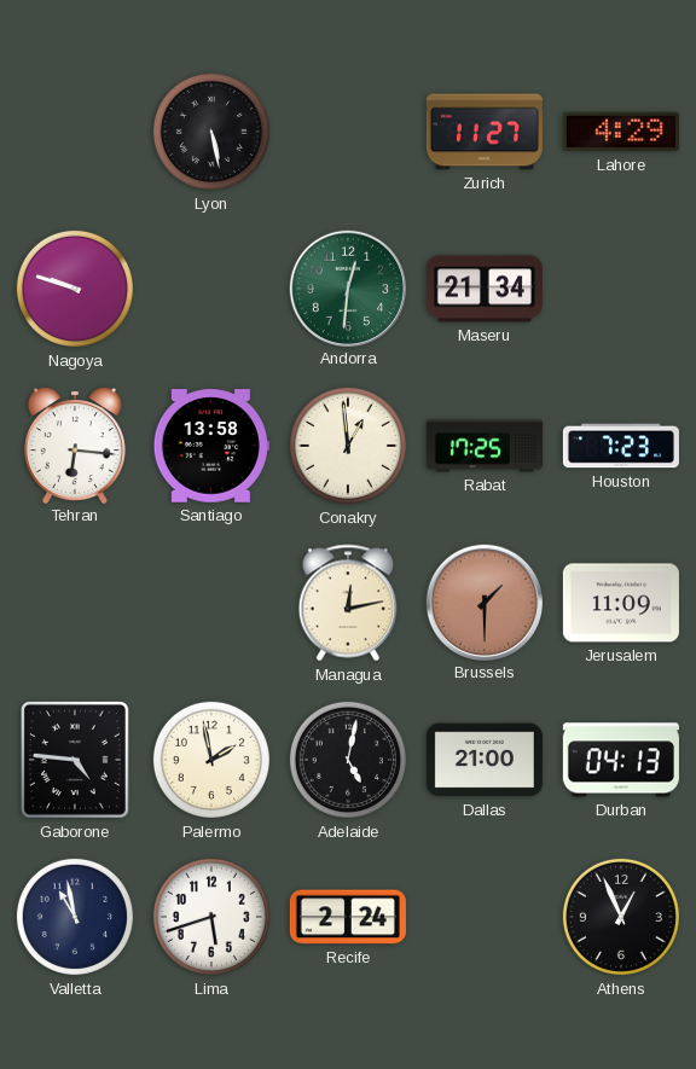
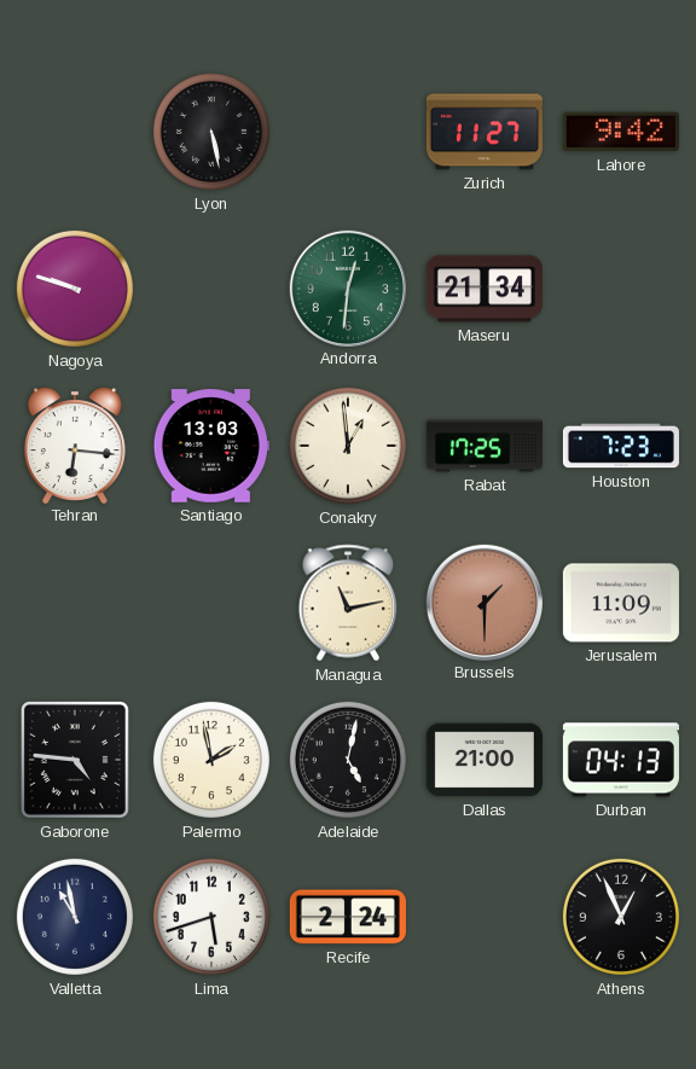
Lahore: 4:29 -> 9:42 (621, 132)
Santiago: 13:58 -> 13:03 (211, 446)
Managua: 12:13 -> 11:13 (347, 603)
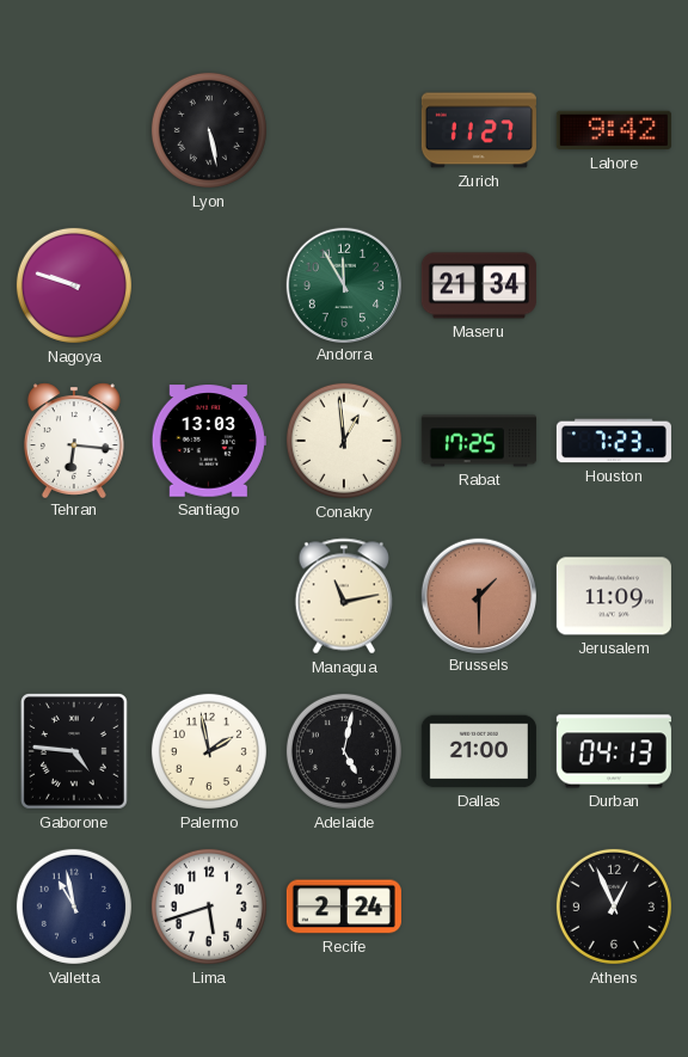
Andorra: 12:31 -> 11:55 (343, 284)
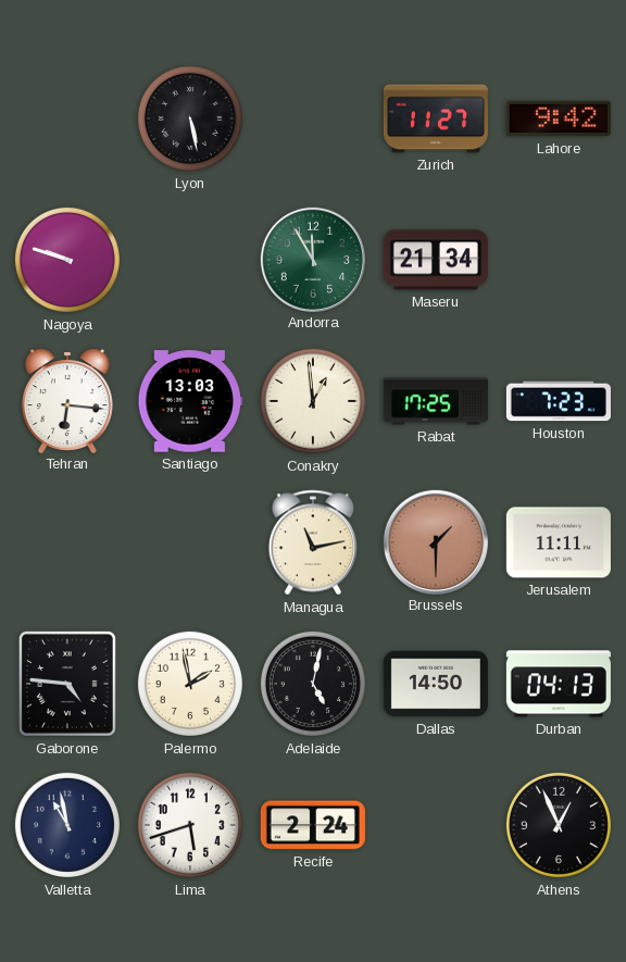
Jerusalem: 11:09 -> 11:11 (559, 542)
Dallas: 21:00 -> 14:50 (436, 684)
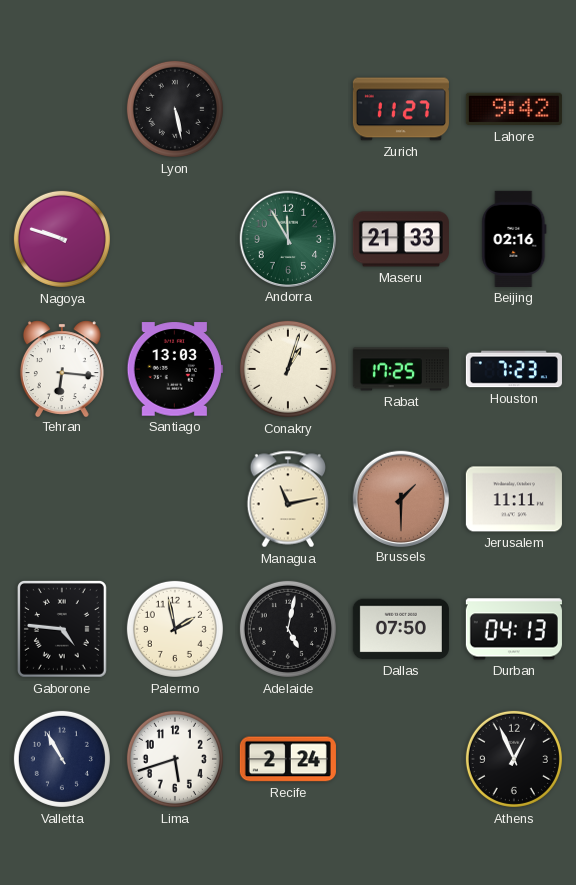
Maseru: 21:34 -> 21:33 (401, 239)
Beijing: none -> 02:16 (514, 239)
Conakry: 12:59 -> 1:03 (288, 369)
Dallas: 14:50 -> 07:50 (401, 629)
Valletta: 10:58 -> 10:55 (62, 759)
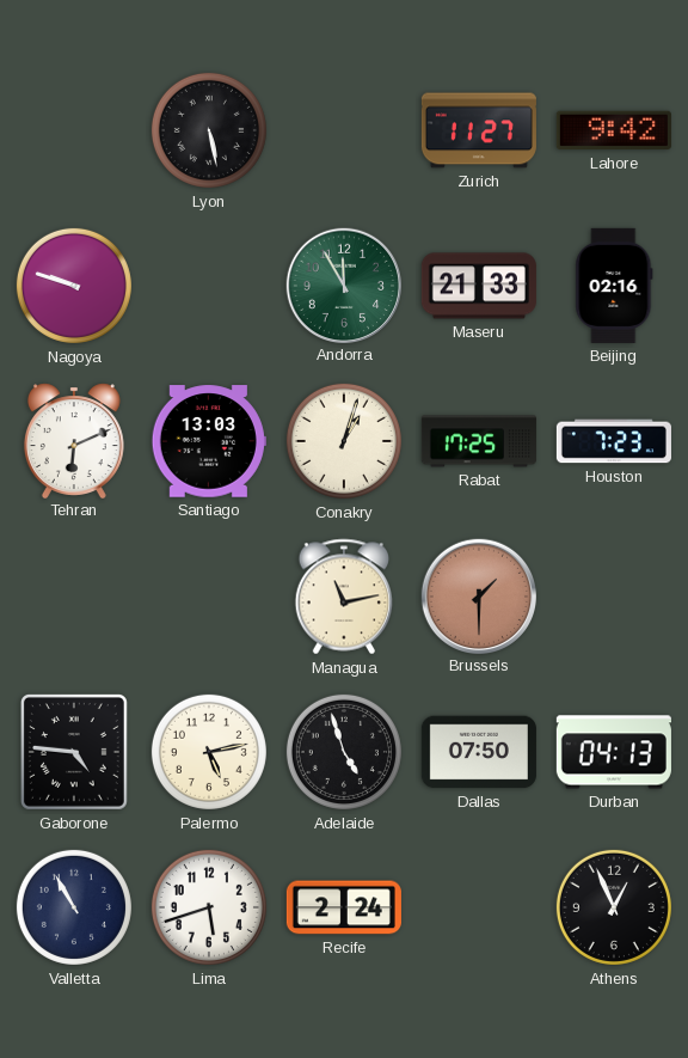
Tehran: 6:16 -> 6:11 (74, 440)
Jerusalem: 11:11 -> none (514, 499)
Palermo: 1:58 -> 5:13 (209, 752)
Adelaide: 5:02 -> 4:57 (344, 752)
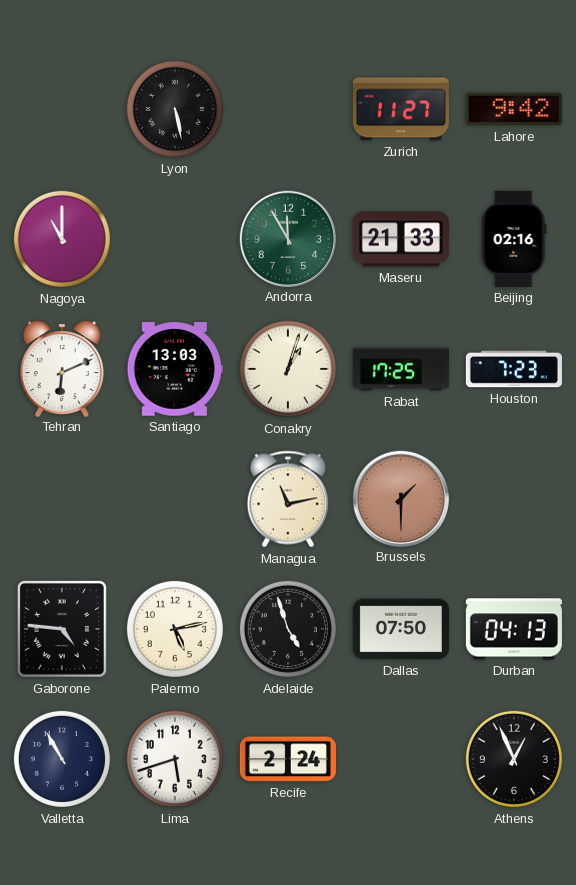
Nagoya: 9:48 -> 11:00 (62, 239)
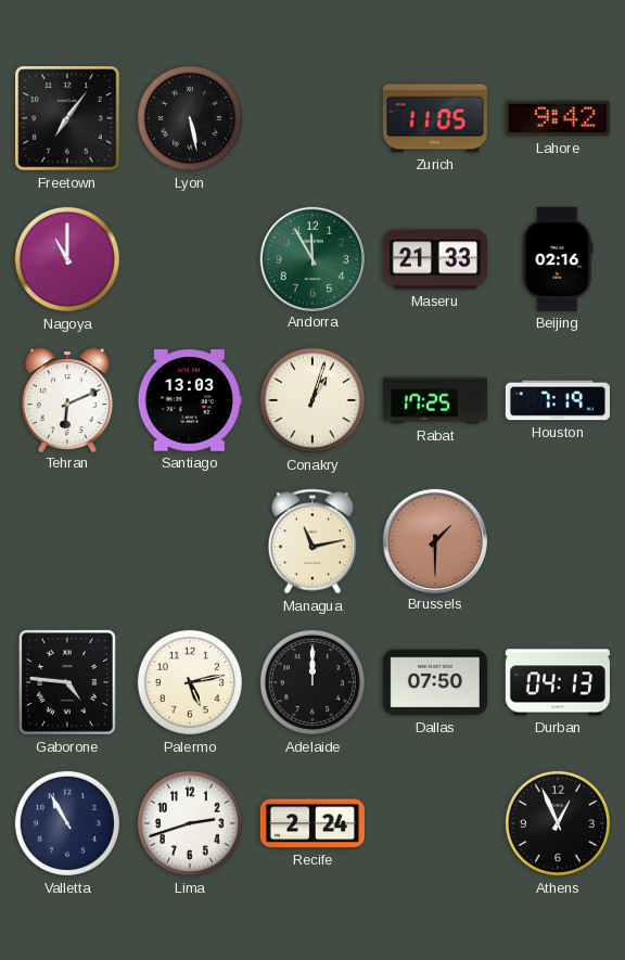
Freetown: none -> 7:06 (67, 118)
Zurich: 11:27 -> 11:05 (435, 118)
Houston: 7:23 -> 7:19 (558, 400)
Adelaide: 4:57 -> 12:00 (312, 682)
Lima: 5:42 -> 2:42 (190, 823)
